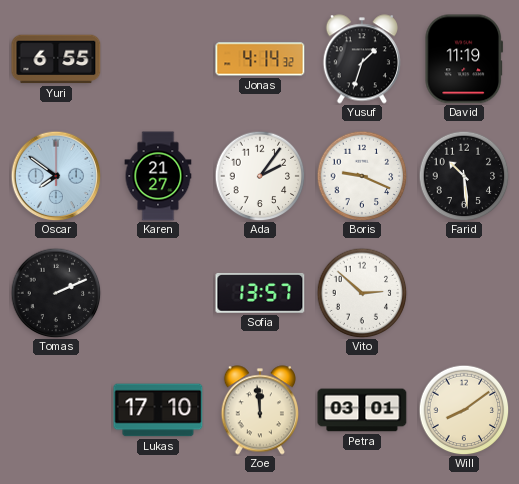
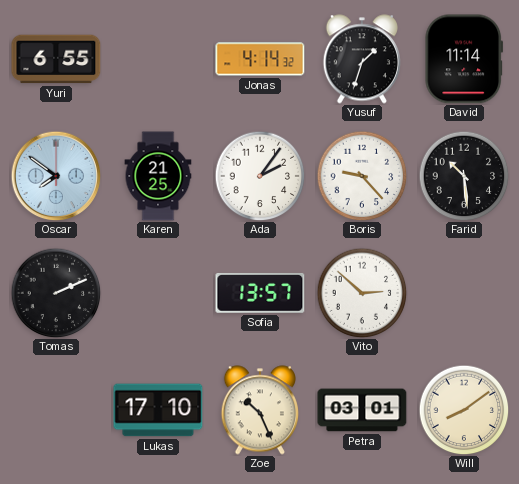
David: 11:19 -> 11:14 (464, 59)
Karen: 21:27 -> 21:25 (158, 176)
Boris: 9:19 -> 9:23 (362, 176)
Zoe: 11:59 -> 10:26 (260, 410)
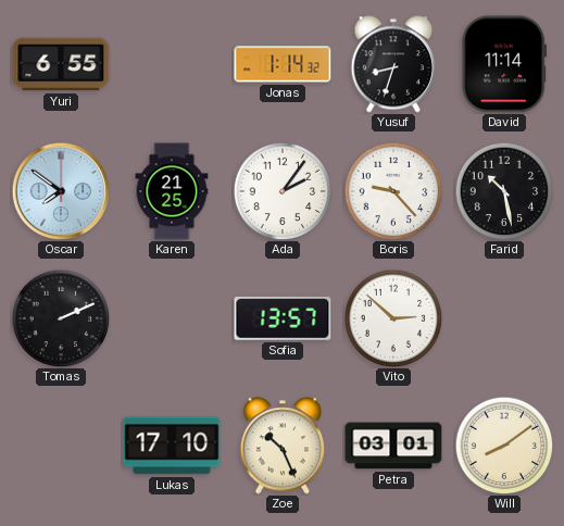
Jonas: 4:14 -> 1:14 (283, 64)
Yusuf: 1:33 -> 8:33 (393, 64)
Farid: 10:29 -> 10:28 (504, 191)
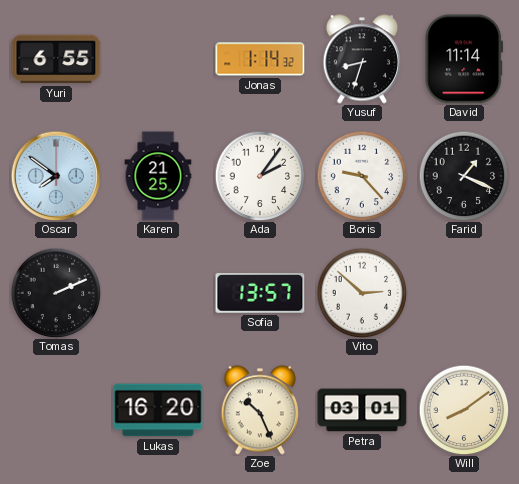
Farid: 10:28 -> 1:19 (464, 176)
Lukas: 17:10 -> 16:20 (158, 410)
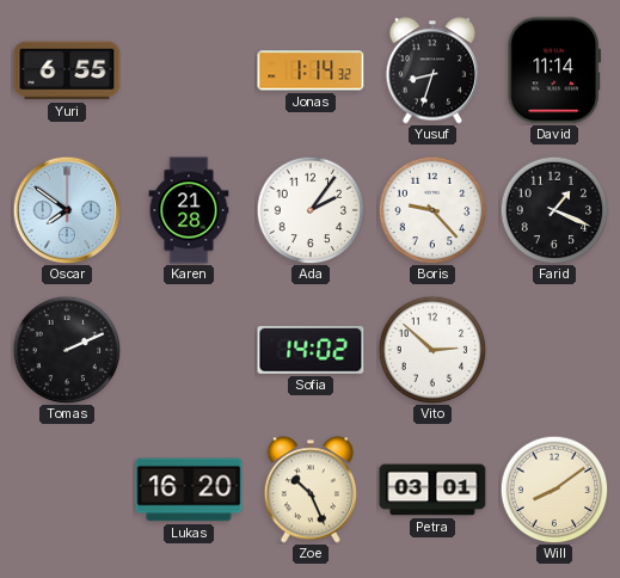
Karen: 21:25 -> 21:28 (189, 210)
Sofia: 13:57 -> 14:02 (311, 350)
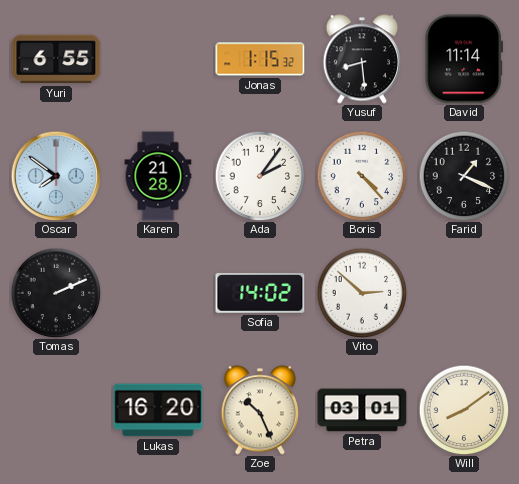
Jonas: 1:14 -> 1:15 (260, 59)
Yusuf: 8:33 -> 8:29 (362, 59)
Boris: 9:23 -> 4:23 (362, 176)
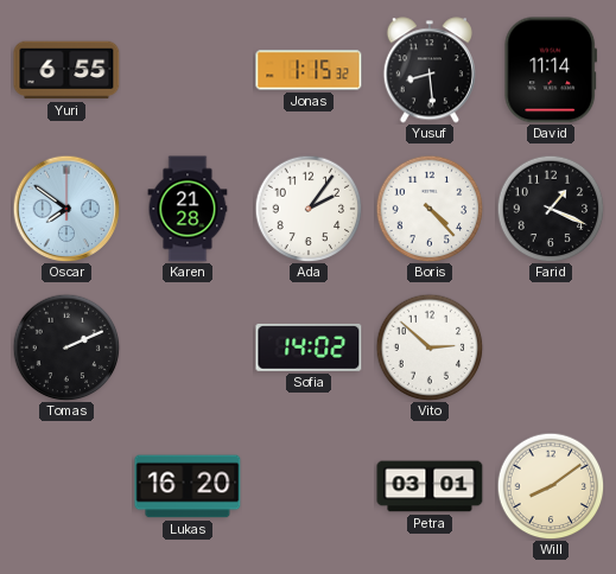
Zoe: 10:26 -> none (260, 410)
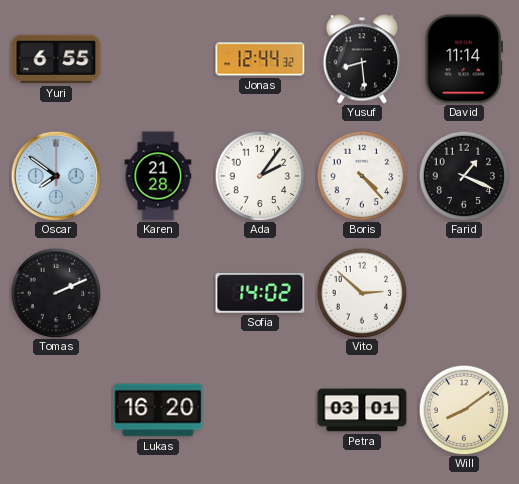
Jonas: 1:15 -> 12:44 (260, 59)
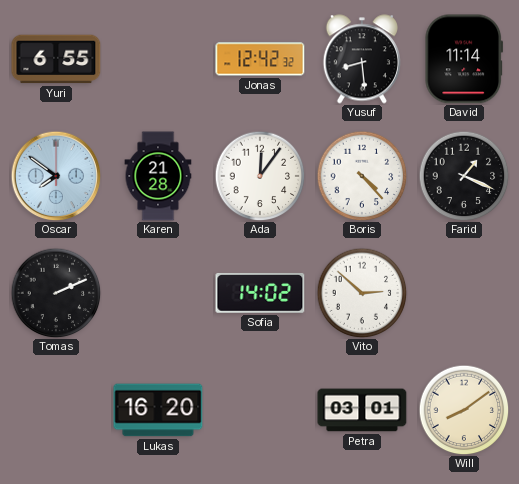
Jonas: 12:44 -> 12:42 (260, 59)
Ada: 2:06 -> 12:06 (260, 176)
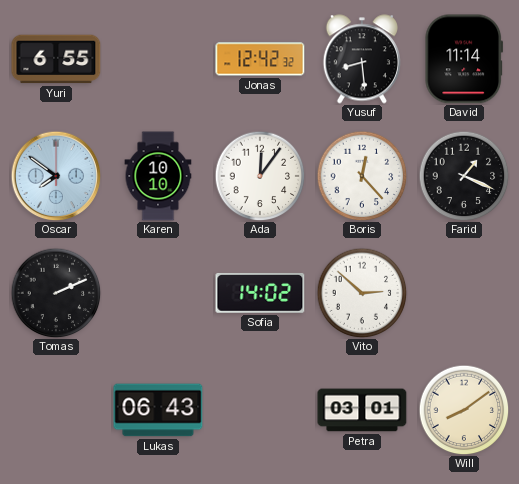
Karen: 21:28 -> 10:10 (158, 176)
Boris: 4:23 -> 12:23 (362, 176)
Lukas: 16:20 -> 06:43 (158, 410)
